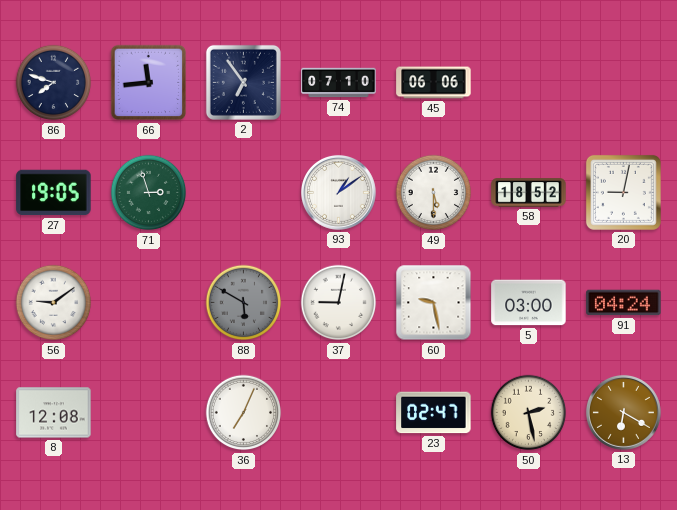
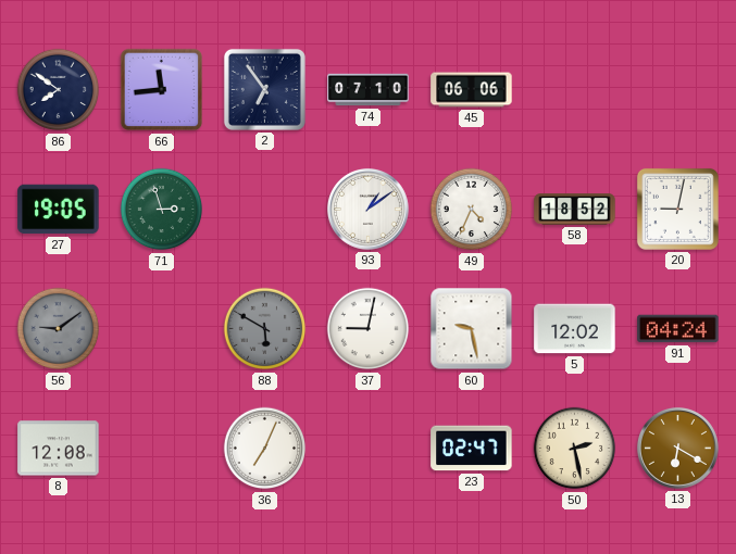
86: 7:48 -> 7:51 (59, 90)
49: 5:30 -> 4:34 (472, 210)
56 dial: white -> grey (59, 329)
5: 03:00 -> 12:02 (575, 329)
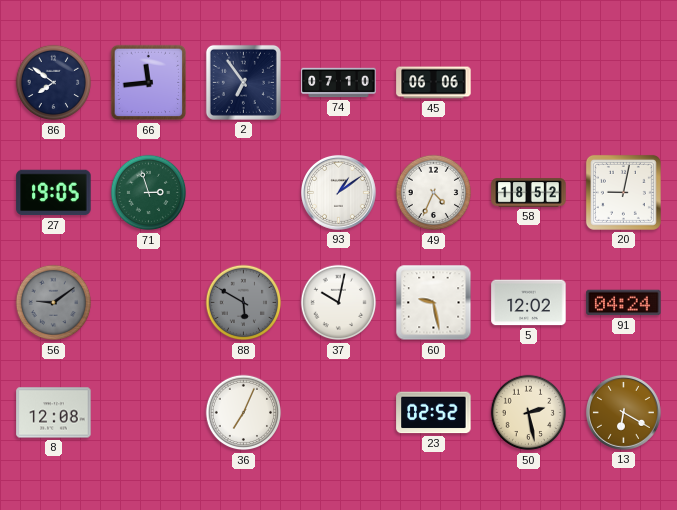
37: 9:02 -> 10:02 (339, 303)
23: 02:47 -> 02:52 (434, 413)
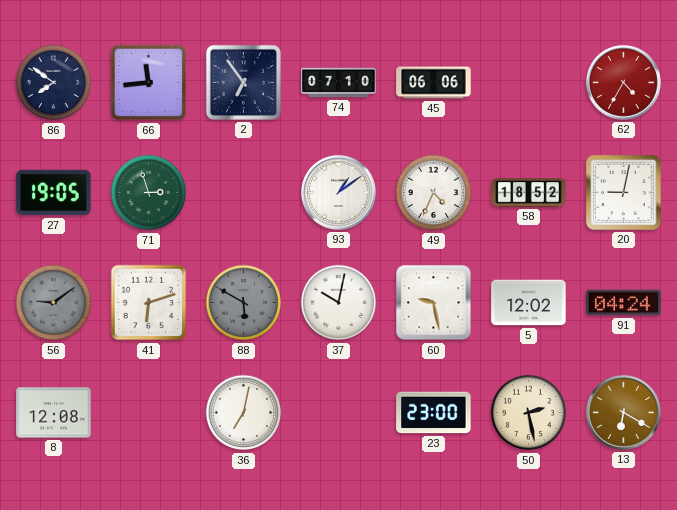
62: none -> 4:35 (623, 82)
41: none -> 6:12 (149, 303)
36: 7:04 -> 7:02 (244, 413)
23: 02:52 -> 23:00 (434, 413)
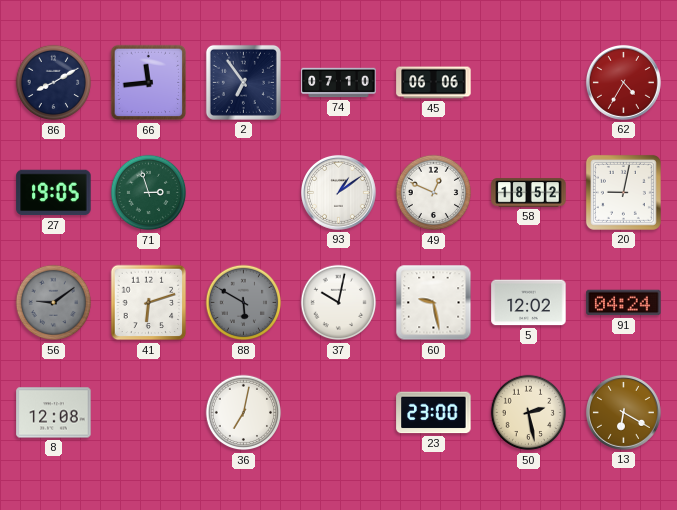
86: 7:51 -> 8:10 (54, 83)
49: 4:34 -> 12:49 (434, 193)
